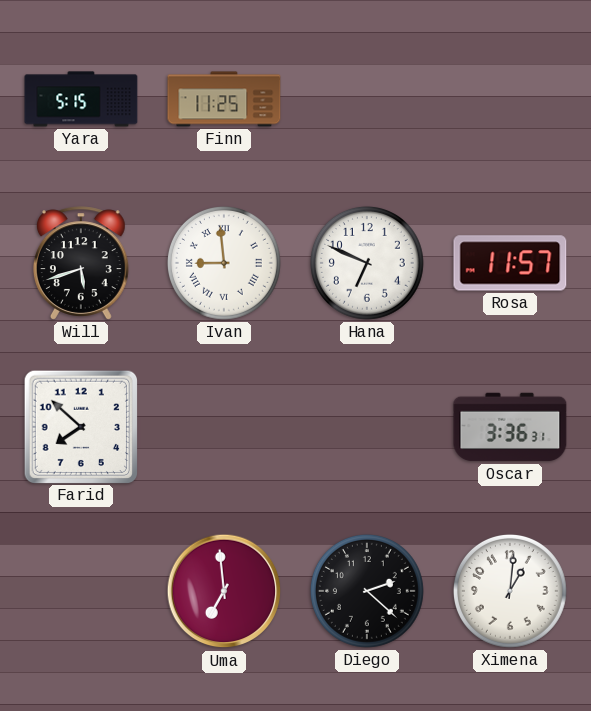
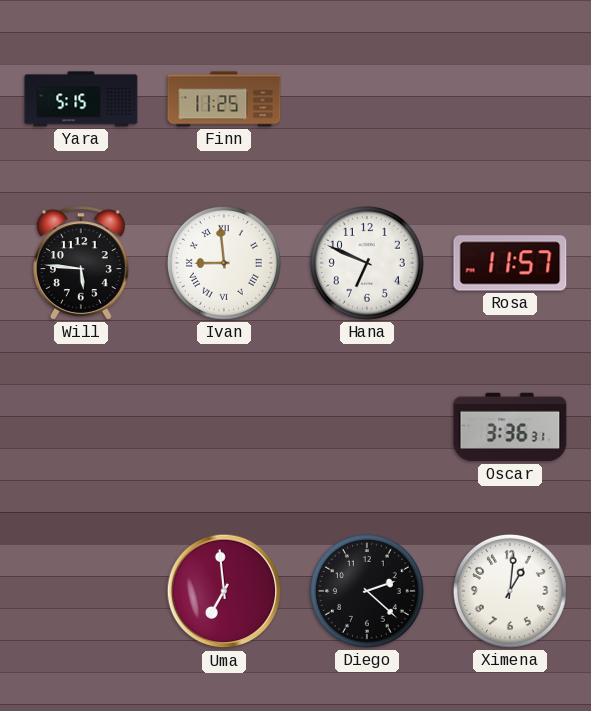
Will: 5:42 -> 5:46 (81, 263)
Farid: 7:52 -> none (80, 426)
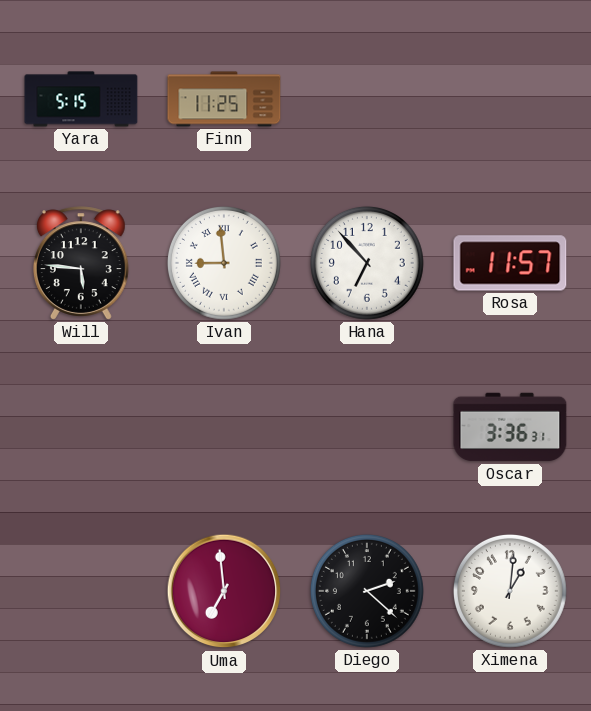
Hana: 6:49 -> 6:53 (367, 263)
